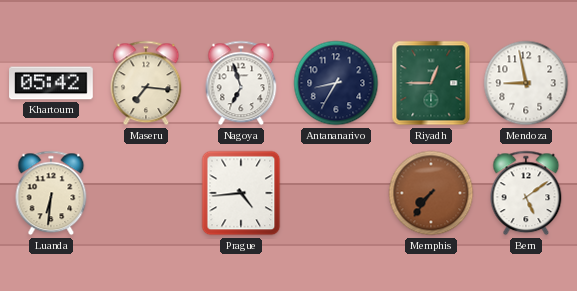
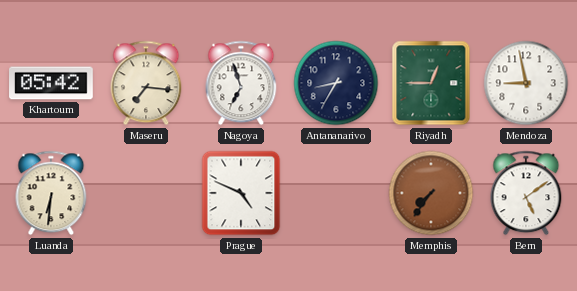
Prague: 4:44 -> 4:49 (241, 193)
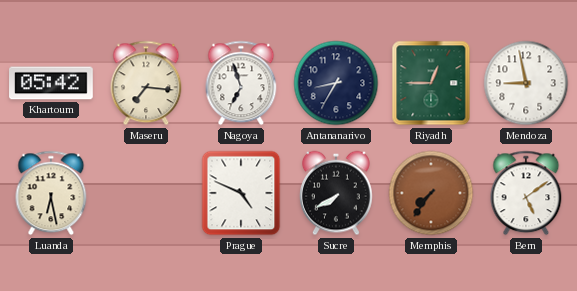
Luanda: 6:31 -> 6:28 (51, 193)
Sucre: none -> 7:40 (337, 193)
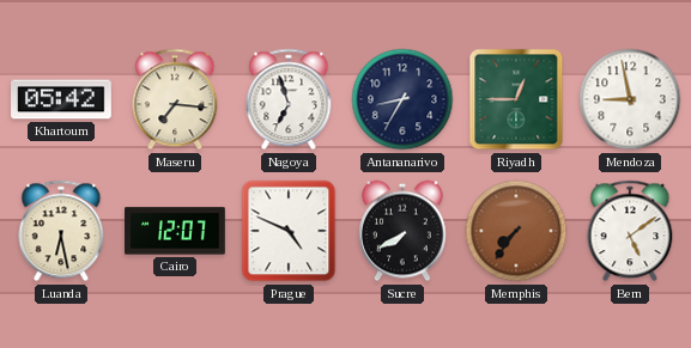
Cairo: none -> 12:07 (175, 231)
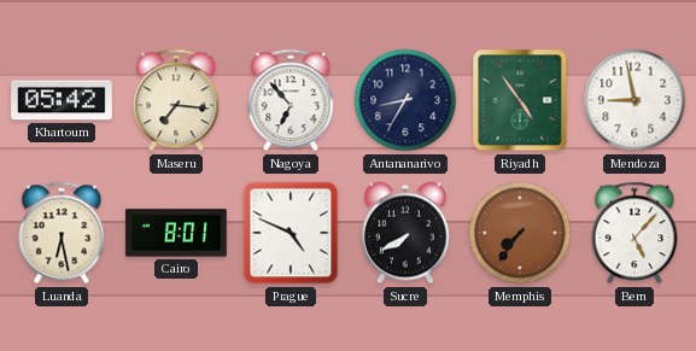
Nagoya: 6:57 -> 6:53 (291, 100)
Riyadh: 12:45 -> 4:54 (520, 100)
Cairo: 12:07 -> 8:01 (176, 233)
Bern: 5:09 -> 5:07 (634, 233)
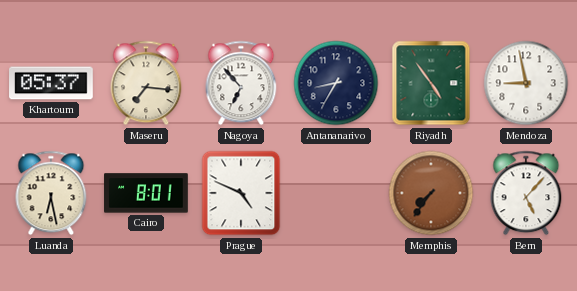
Khartoum: 05:42 -> 05:37 (51, 83)
Sucre: 7:40 -> none (407, 233)
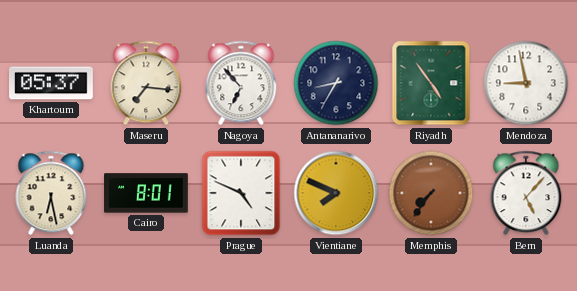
Vientiane: none -> 7:49 (336, 193)
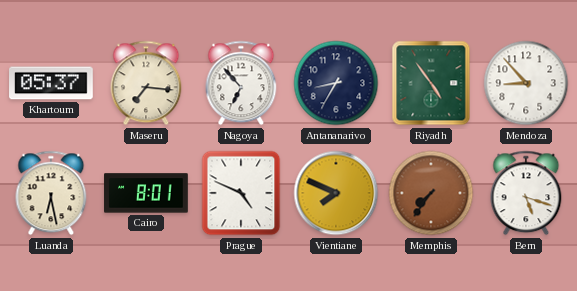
Mendoza: 8:58 -> 8:53 (526, 83)
Bern: 5:07 -> 5:18 (526, 193)
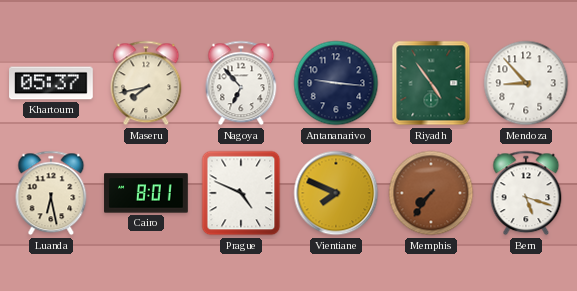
Maseru: 7:16 -> 7:43 (146, 83)
Antananarivo: 8:35 -> 9:16 (336, 83)
